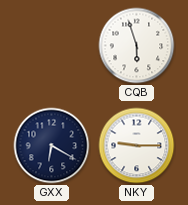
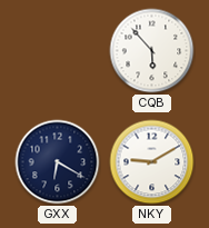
CQB: 5:57 -> 5:53 (152, 51)
NKY: 9:15 -> 9:10 (152, 162)
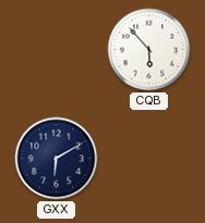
GXX: 6:20 -> 6:10 (57, 159)
NKY: 9:10 -> none (152, 162)
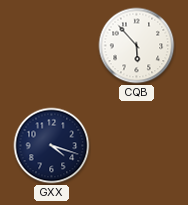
GXX: 6:10 -> 4:18 (52, 146)
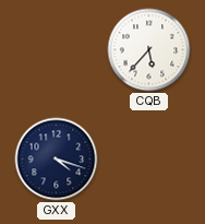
CQB: 5:53 -> 5:37 (149, 50)
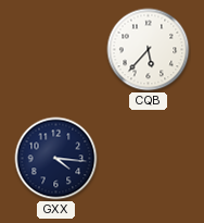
GXX: 4:18 -> 4:16 (56, 159)
